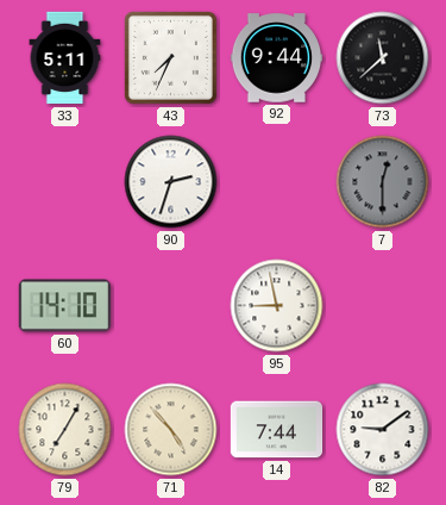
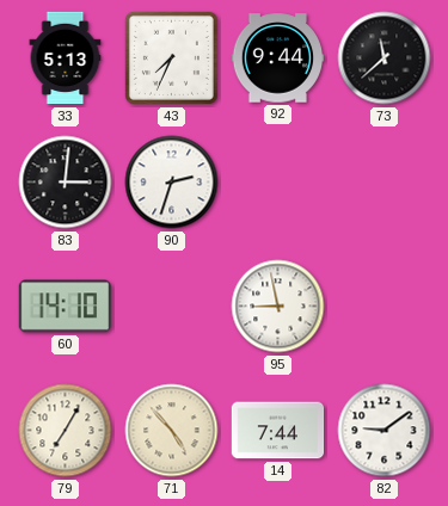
33: 5:11 -> 5:13 (66, 58)
83: none -> 3:01 (66, 183)
7: 12:30 -> none (383, 182)
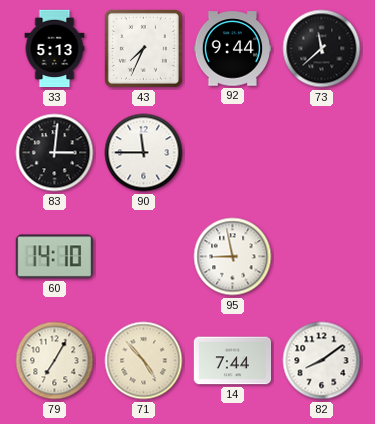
90: 2:33 -> 11:45 (144, 153)
82: 9:09 -> 8:09 (322, 361)
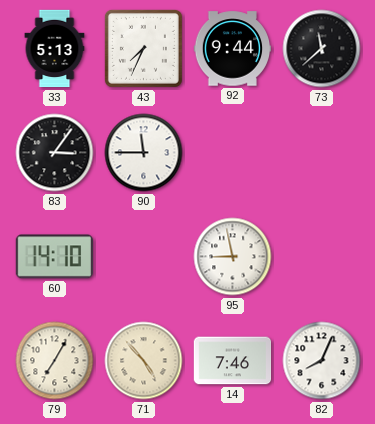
83: 3:01 -> 3:06 (55, 153)
14: 7:44 -> 7:46 (233, 361)
82: 8:09 -> 8:04 (322, 361)
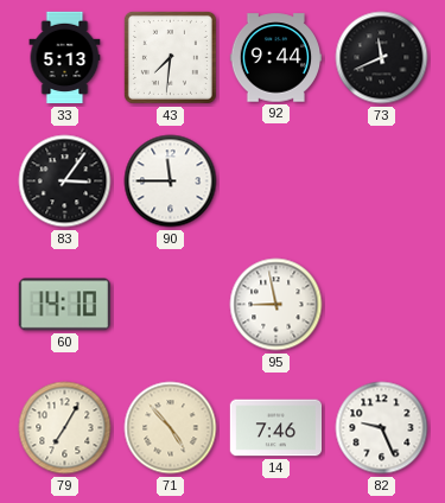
43: 7:34 -> 7:31 (170, 57)
73: 11:38 -> 11:41 (382, 58)
82: 8:04 -> 9:26 (382, 428)
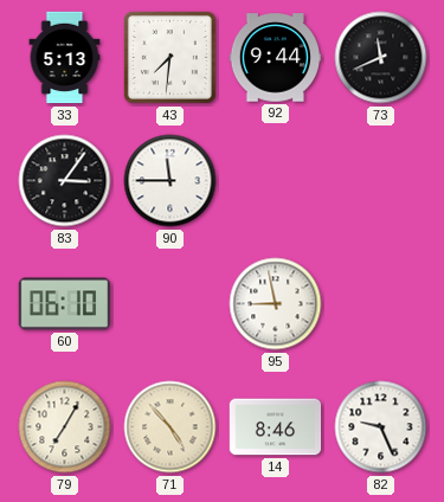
60: 14:10 -> 06:10 (64, 304)
14: 7:46 -> 8:46 (276, 427)
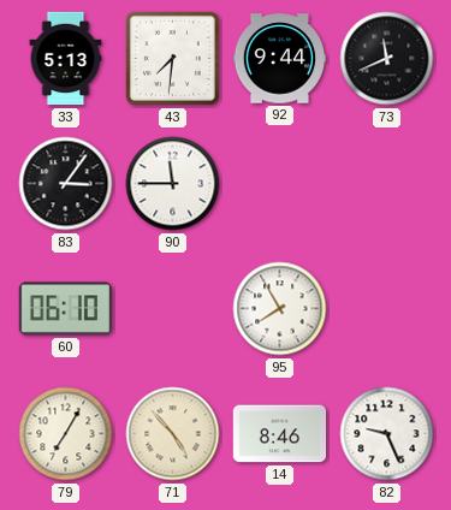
95: 8:58 -> 7:55 (280, 309)
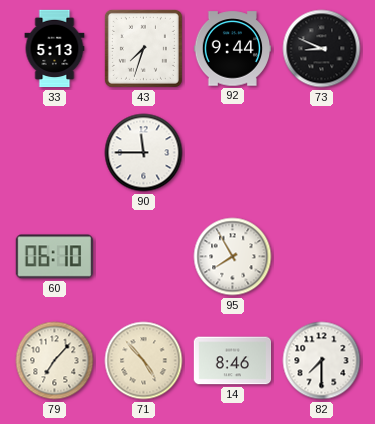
43: 7:31 -> 7:33 (143, 48)
73: 11:41 -> 8:49 (322, 49)
83: 3:06 -> none (66, 184)
79: 7:05 -> 7:07 (55, 361)
82: 9:26 -> 7:30 (322, 361)
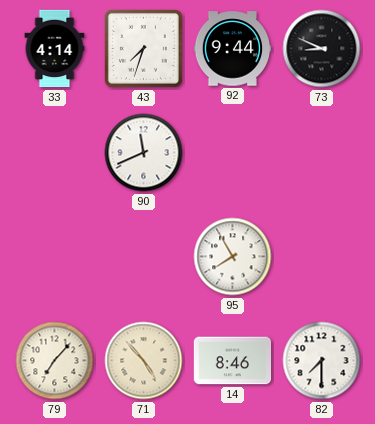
33: 5:13 -> 4:14 (55, 49)
90: 11:45 -> 11:41 (144, 153)
60: 06:10 -> none (54, 257)
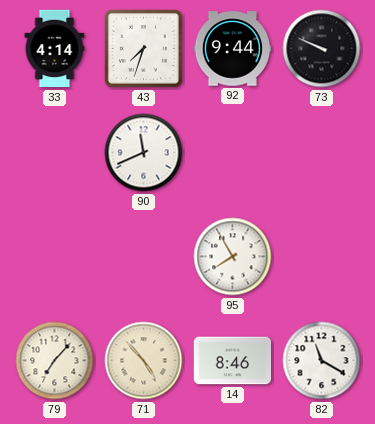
73: 8:49 -> 9:49 (322, 49)
82: 7:30 -> 11:20 (322, 361)
